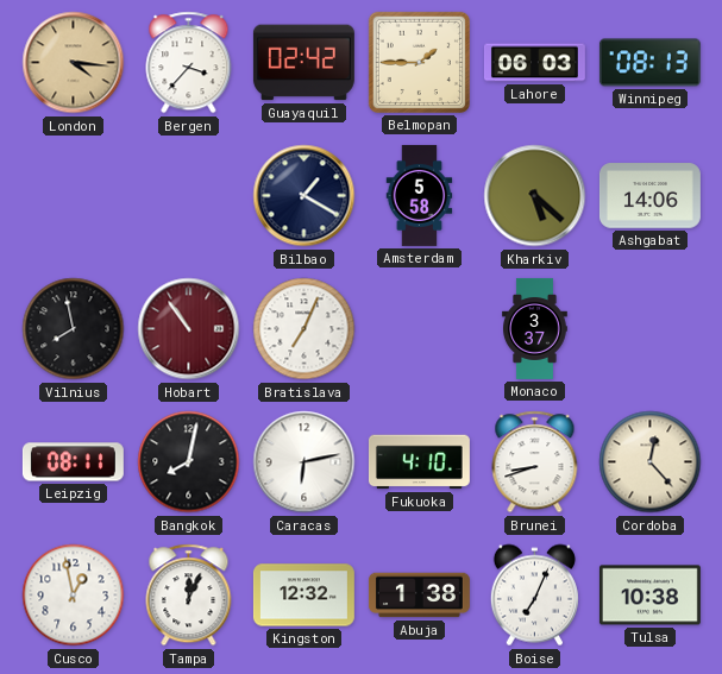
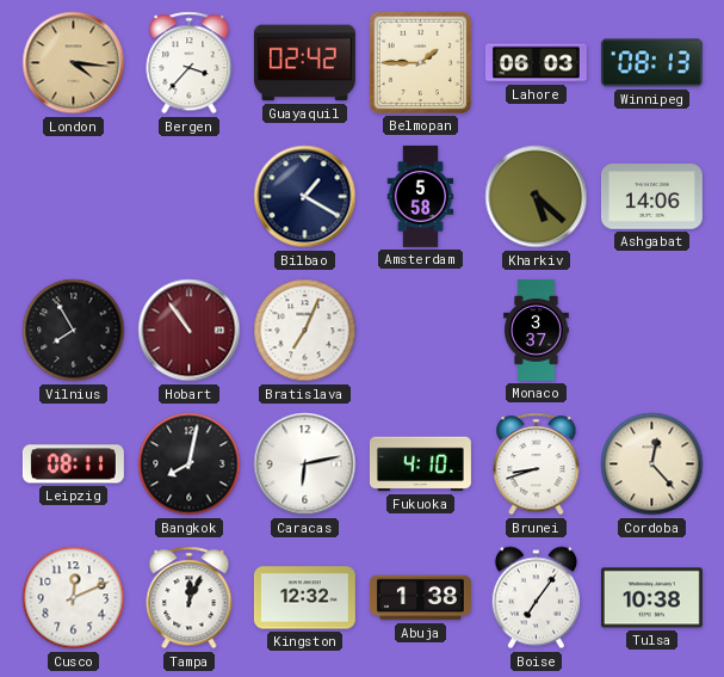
Vilnius: 7:58 -> 7:55 (74, 331)
Cusco: 12:58 -> 12:11 (74, 598)
Boise: 7:04 -> 7:06 (536, 598)
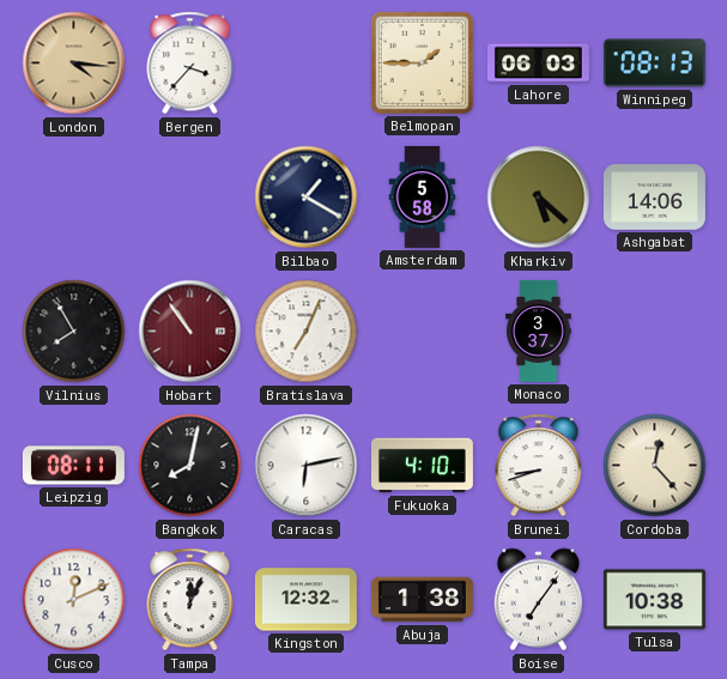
Guayaquil: 02:42 -> none (304, 63)
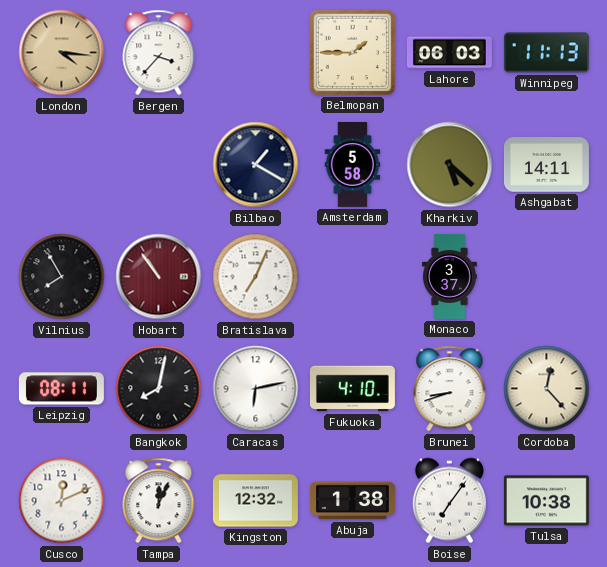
Winnipeg: 08:13 -> 11:13 (546, 53)
Ashgabat: 14:06 -> 14:11 (546, 165)
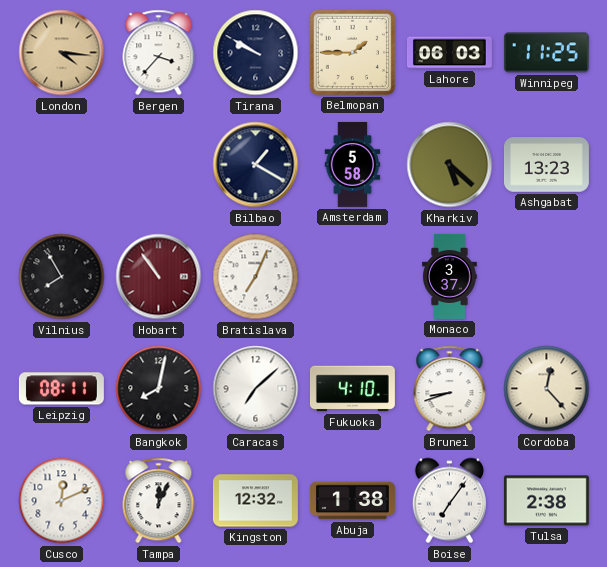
Tirana: none -> 9:50 (256, 53)
Winnipeg: 11:13 -> 11:25 (546, 53)
Ashgabat: 14:11 -> 13:23 (546, 165)
Caracas: 6:13 -> 7:08 (256, 389)
Tulsa: 10:38 -> 2:38 (546, 501)
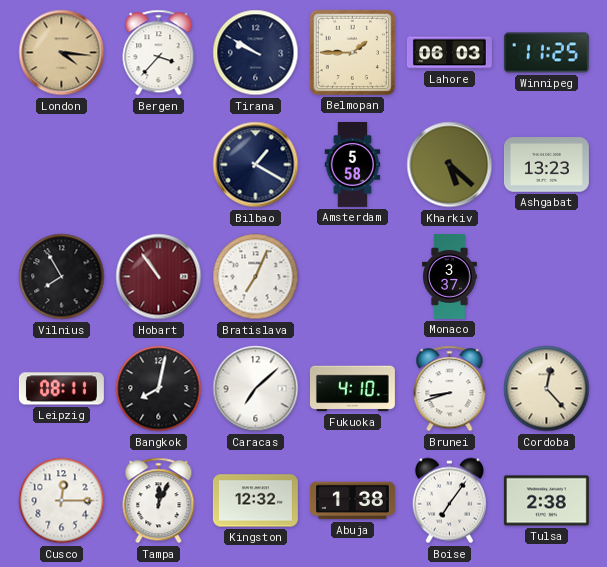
Cusco: 12:11 -> 12:15 (62, 501)
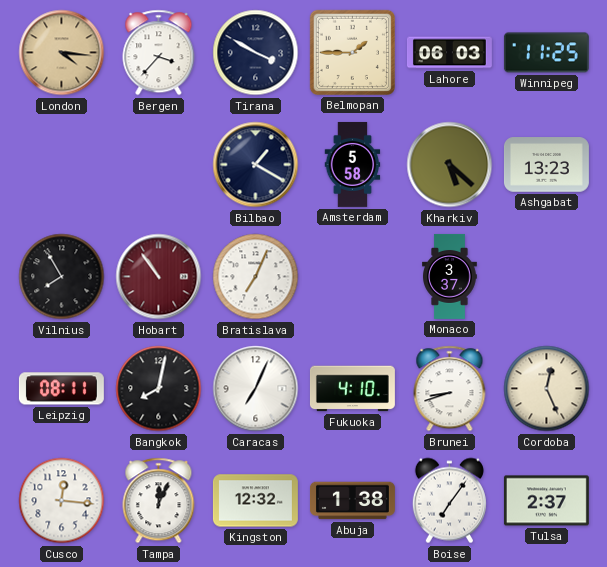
Tirana: 9:50 -> 3:50 (256, 53)
Caracas: 7:08 -> 7:04 (256, 389)
Cordoba: 12:23 -> 12:26 (547, 389)
Cusco: 12:15 -> 12:16 (62, 501)
Tulsa: 2:38 -> 2:37 (546, 501)
